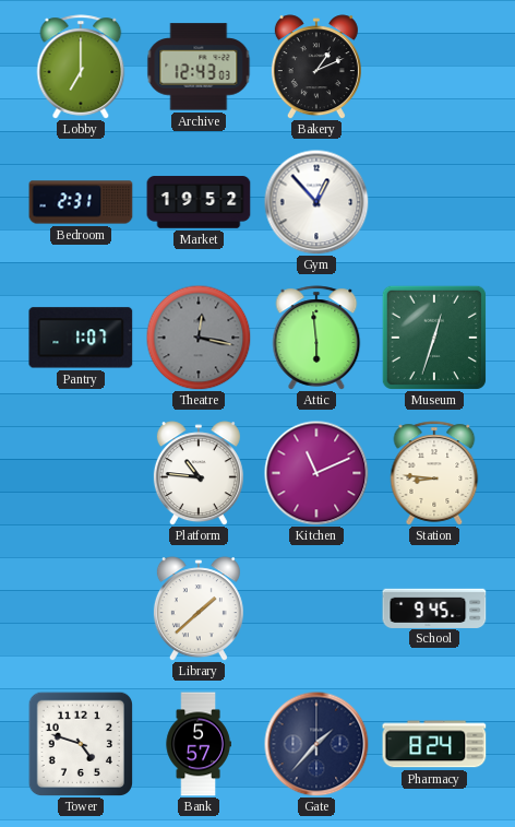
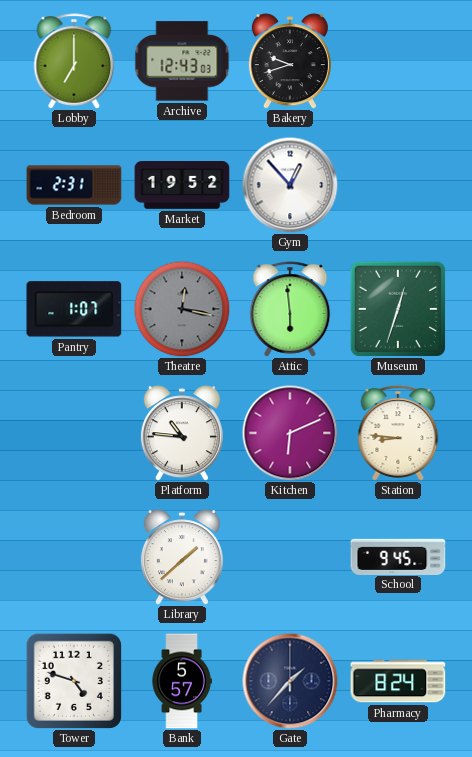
Bakery: 1:11 -> 9:42 (290, 61)
Kitchen: 11:11 -> 6:11 (290, 433)
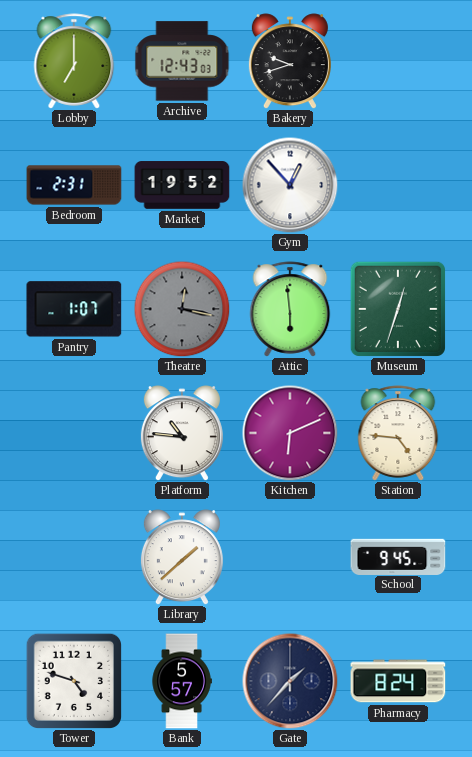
Station: 8:46 -> 4:46 (398, 433)
